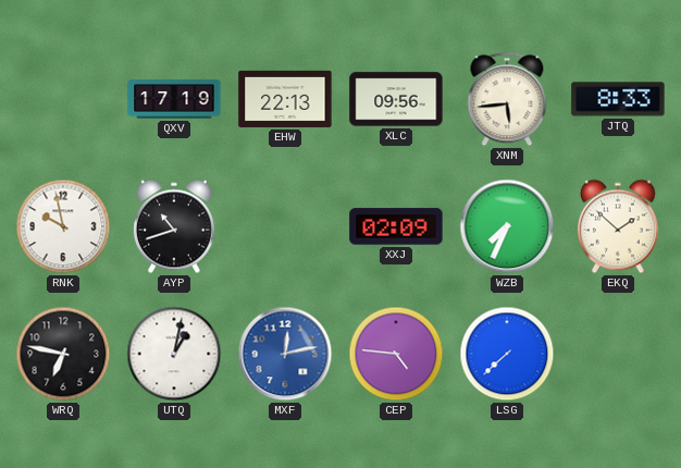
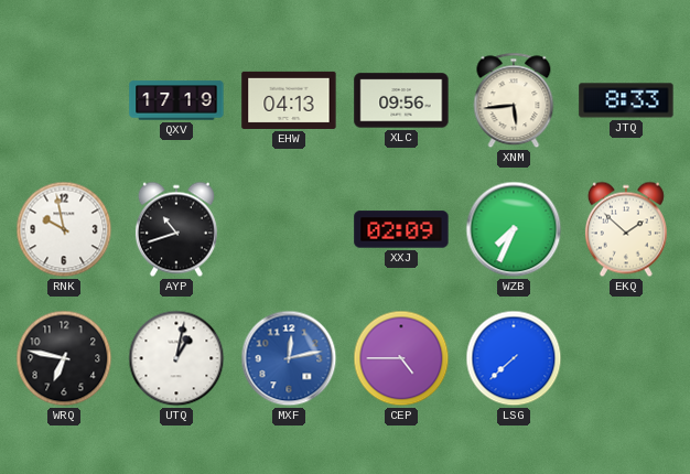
EHW: 22:13 -> 04:13 (289, 100)
CEP: 4:46 -> 4:45 (401, 358)
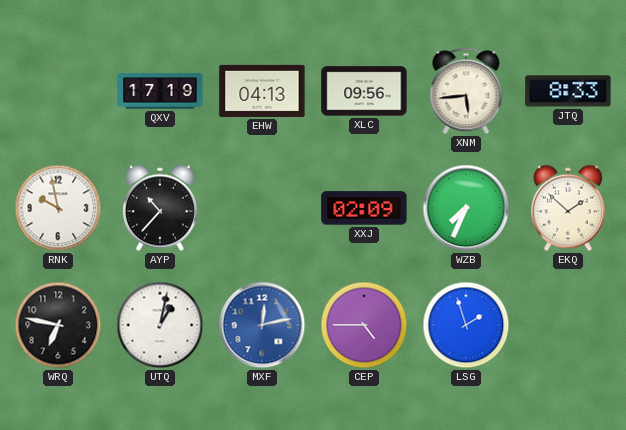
AYP: 10:42 -> 10:37 (160, 208)
LSG: 7:38 -> 1:57 (466, 325)
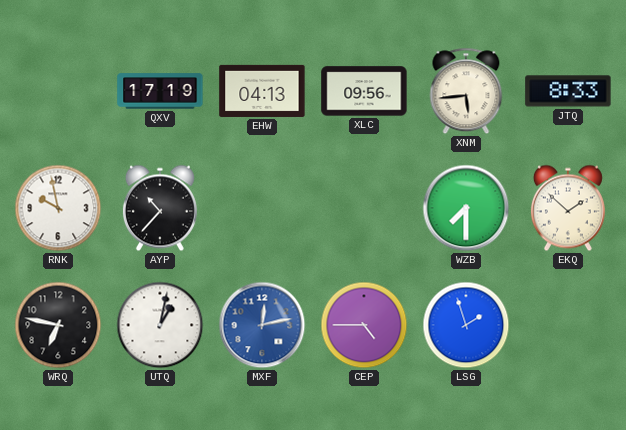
XXJ: 02:09 -> none (364, 208)
WZB: 7:34 -> 7:30 (466, 208)
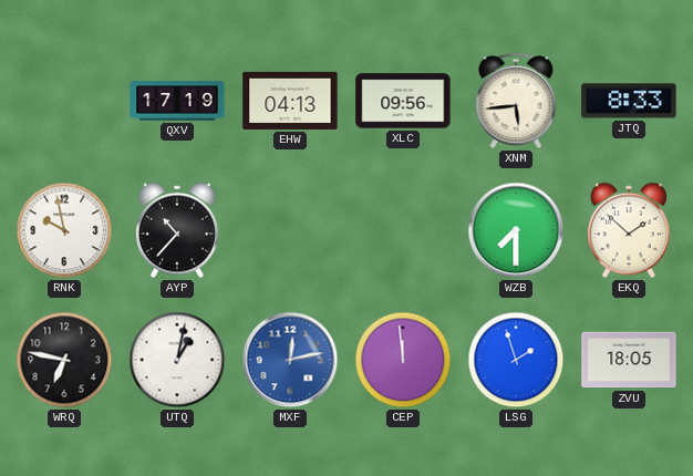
CEP: 4:45 -> 11:59 (403, 360)
ZVU: none -> 18:05 (629, 360)
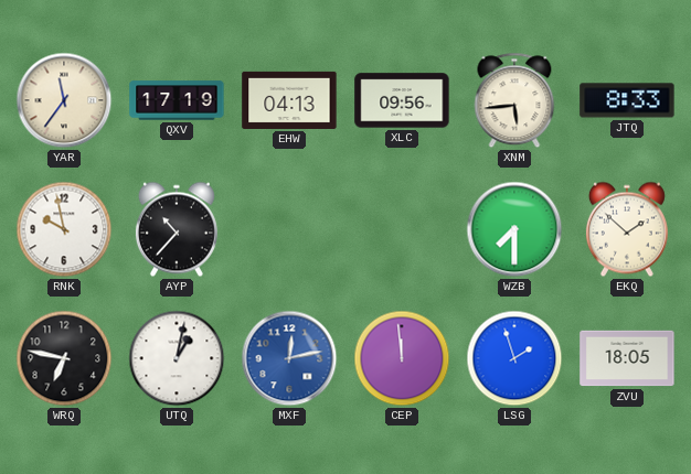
YAR: none -> 11:36 (64, 100)
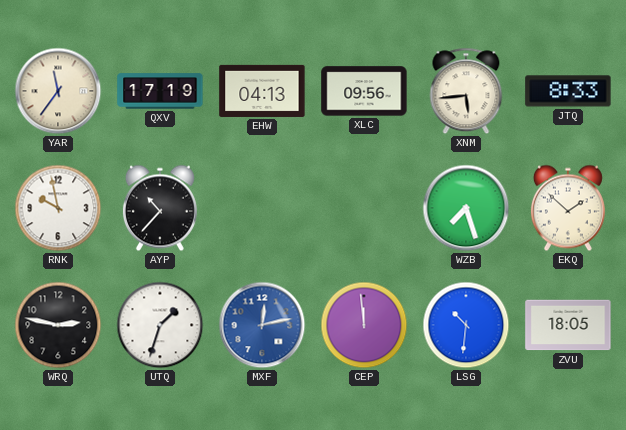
WZB: 7:30 -> 7:27 (466, 208)
WRQ: 6:47 -> 2:47 (58, 325)
UTQ: 1:02 -> 1:33 (160, 325)
LSG: 1:57 -> 10:31 (466, 325)
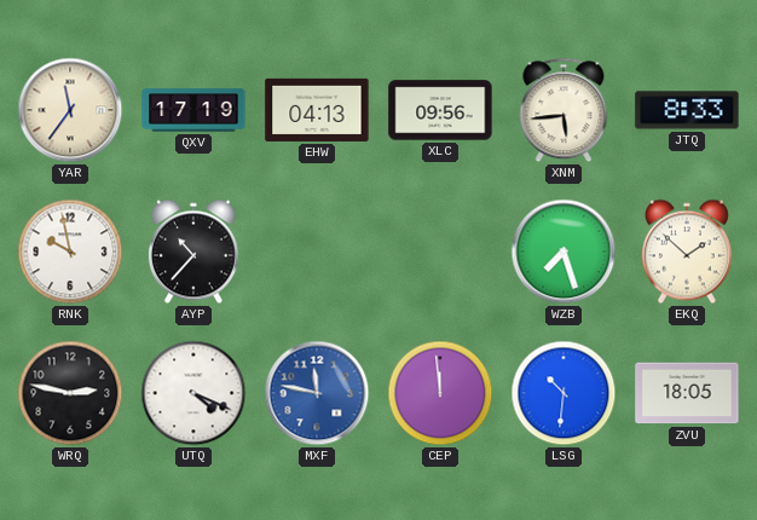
UTQ: 1:33 -> 4:19 (193, 393)
MXF: 12:13 -> 11:47 (317, 393)
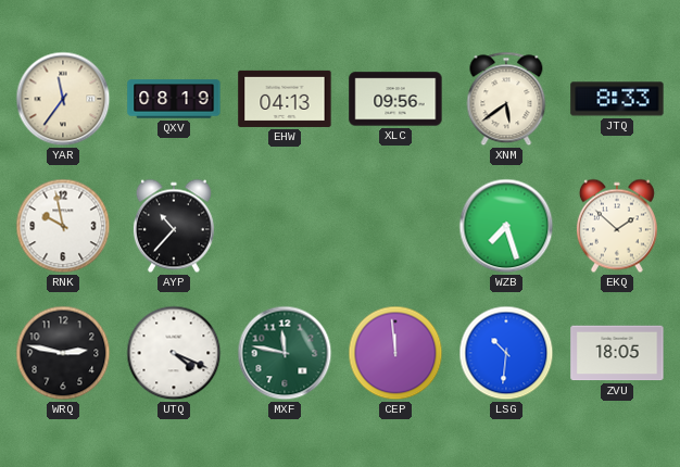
QXV: 17:19 -> 08:19 (174, 99)
XNM: 5:44 -> 5:39 (506, 99)
MXF dial: blue -> green (285, 353)
